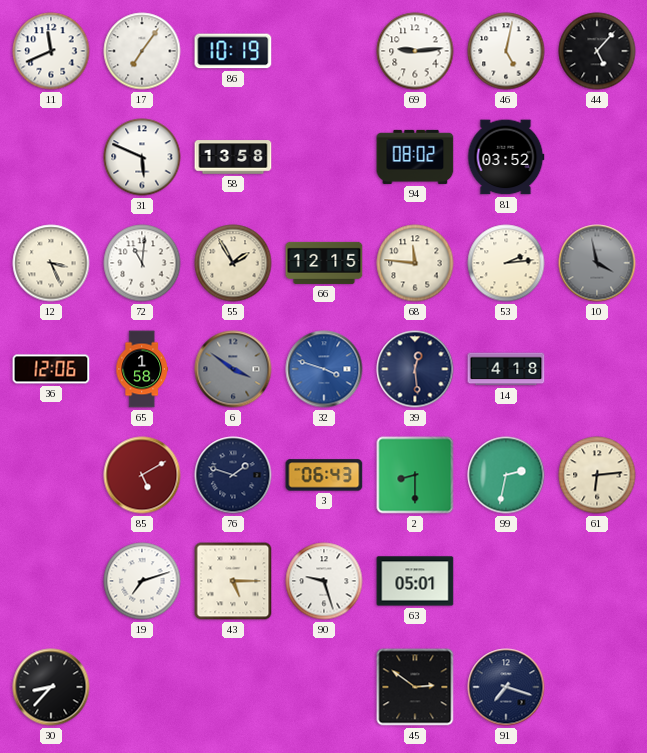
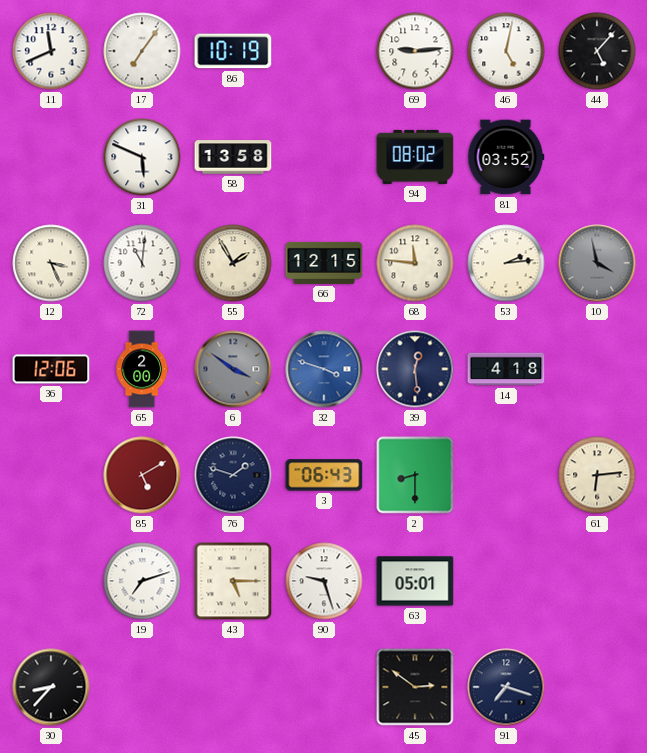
65: 1:58 -> 2:00 (142, 369)
99: 2:32 -> none (506, 475)
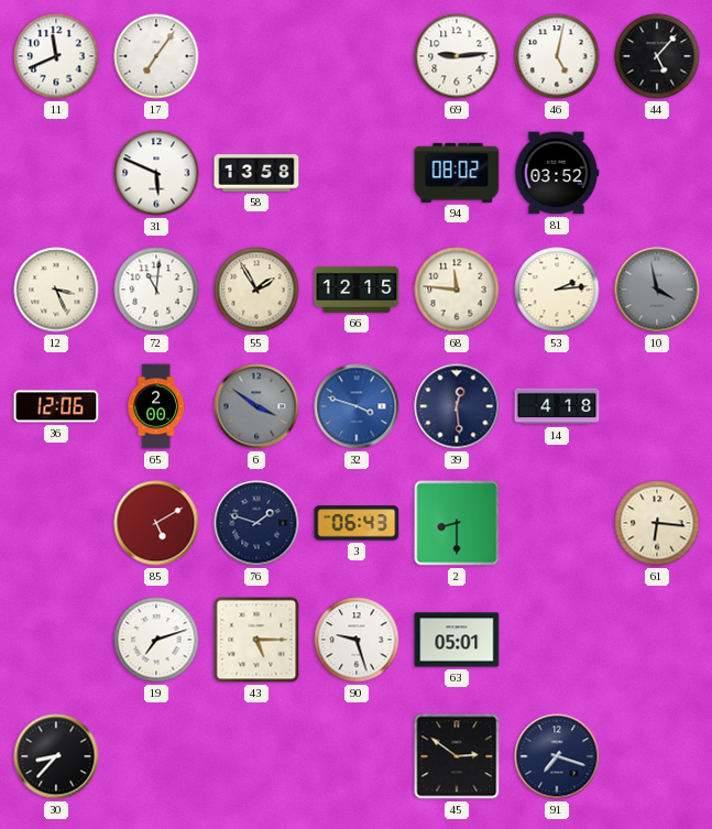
86: 10:19 -> none (233, 51)
61: 6:14 -> 6:16 (657, 523)
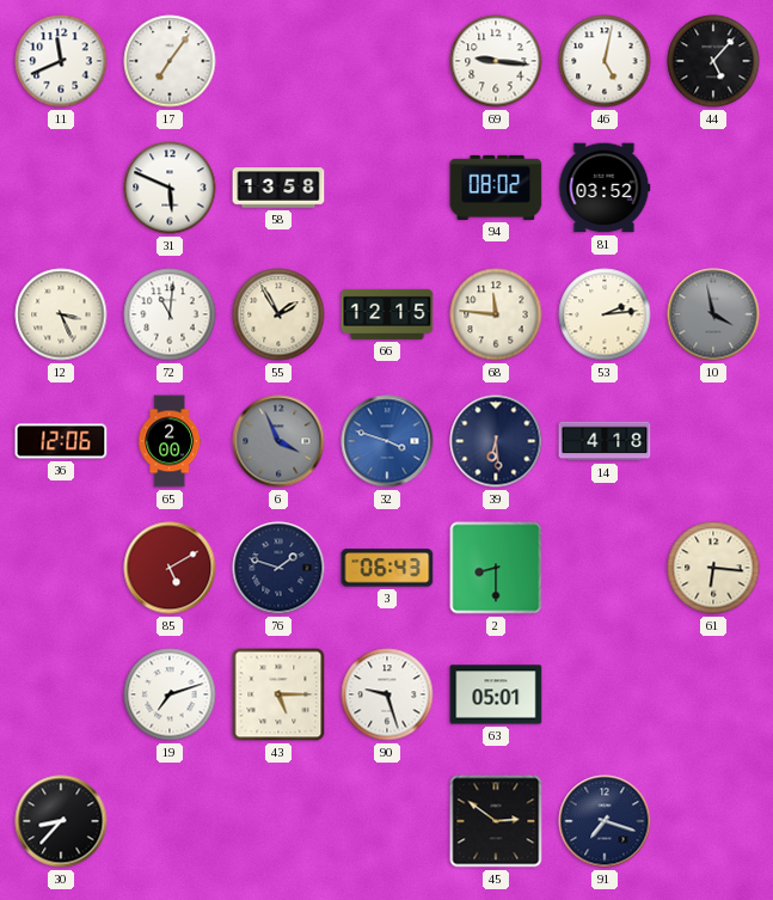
69: 9:14 -> 9:16 (496, 61)
6: 3:51 -> 3:56 (278, 441)
39: 12:29 -> 6:29 (496, 441)
